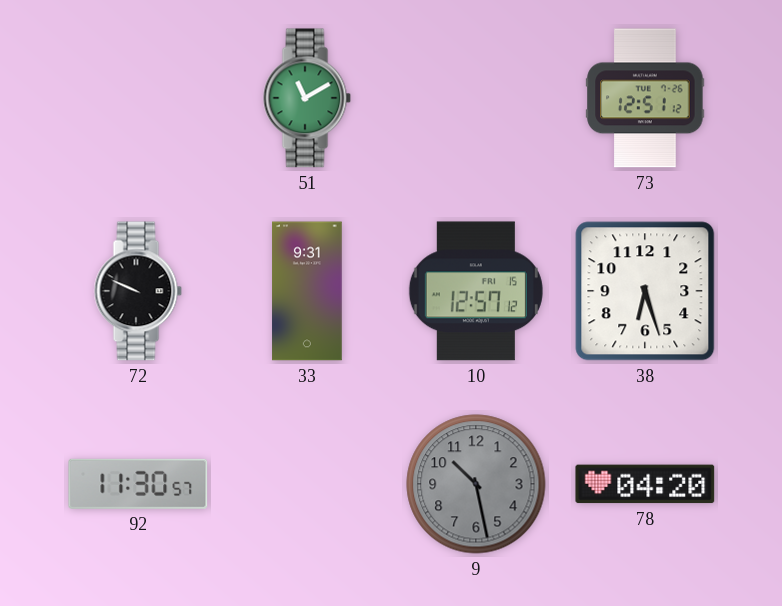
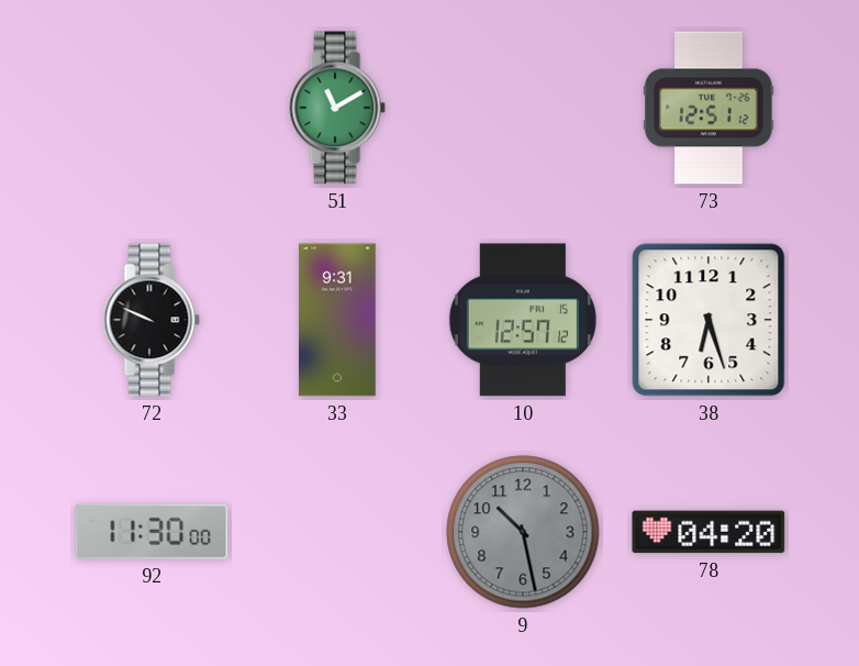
92: 11:30:57 -> 11:30:00 (152, 532)
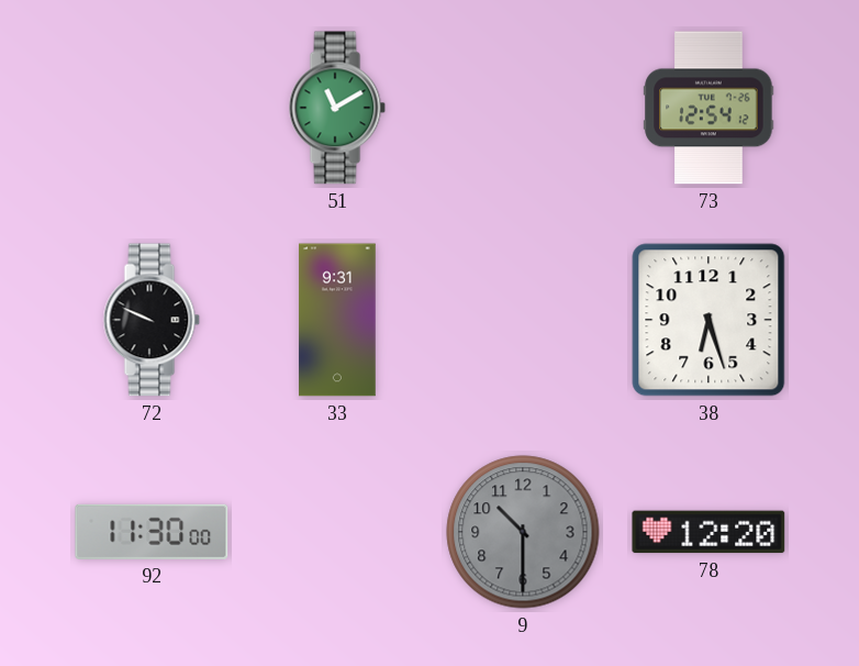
73: 12:51 -> 12:54 (709, 108)
10: 12:57 -> none (523, 320)
9: 10:28 -> 10:30 (523, 532)
78: 04:20 -> 12:20 (709, 532)
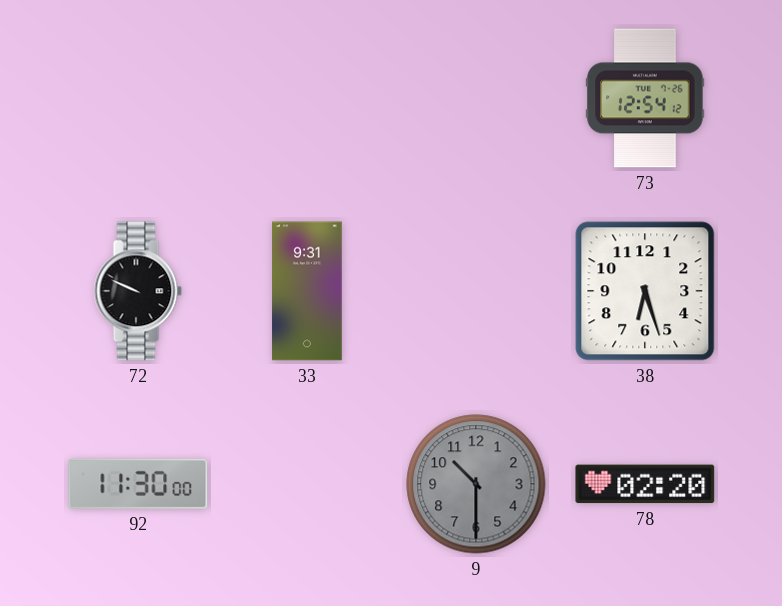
51: 11:10 -> none (337, 108)
78: 12:20 -> 02:20 (645, 484)
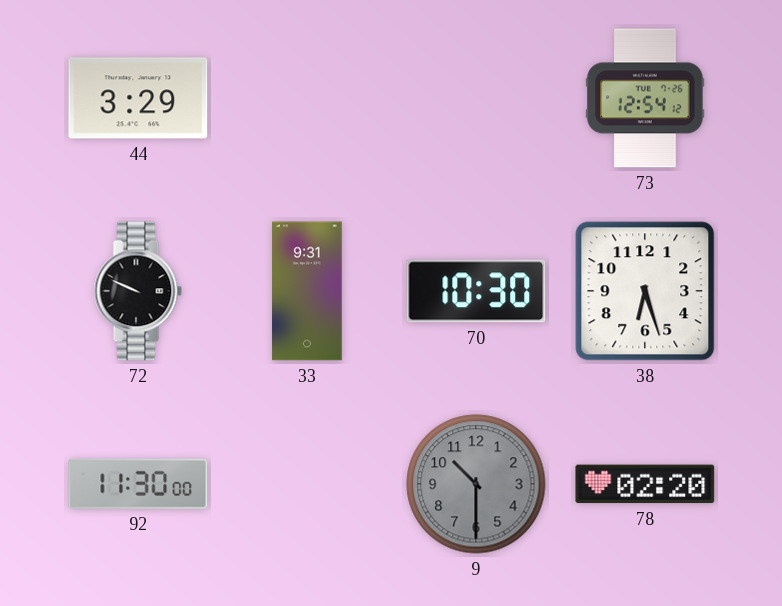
44: none -> 3:29 (138, 98)
70: none -> 10:30 (476, 291)
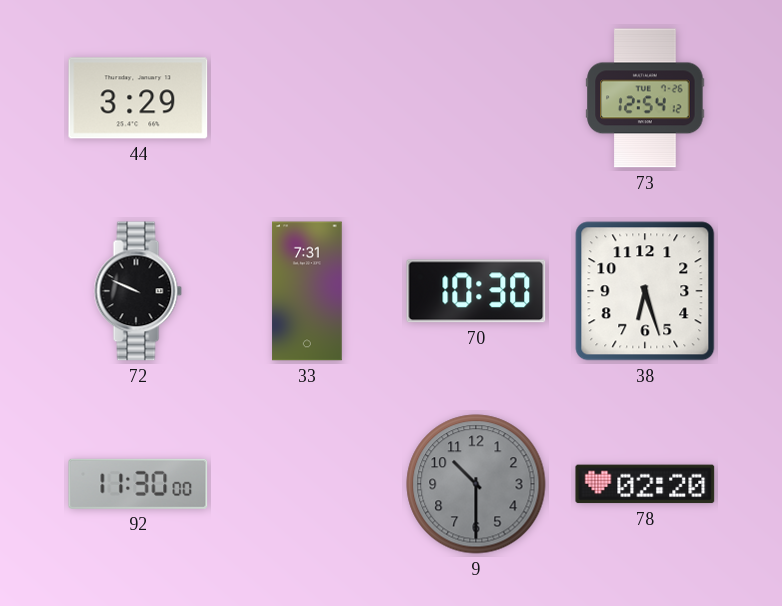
33: 9:31 -> 7:31 (307, 291)
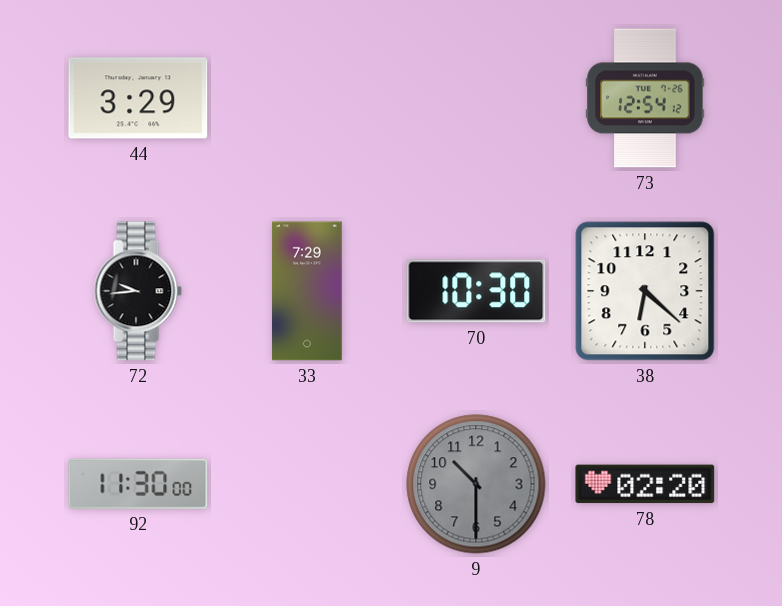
72: 9:49 -> 9:44 (138, 291)
33: 7:31 -> 7:29 (307, 291)
38: 6:27 -> 6:22 (645, 291)
